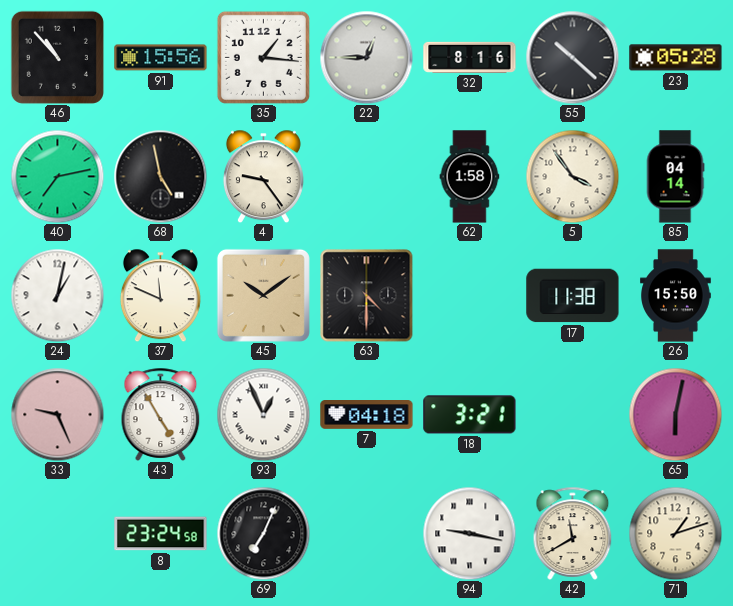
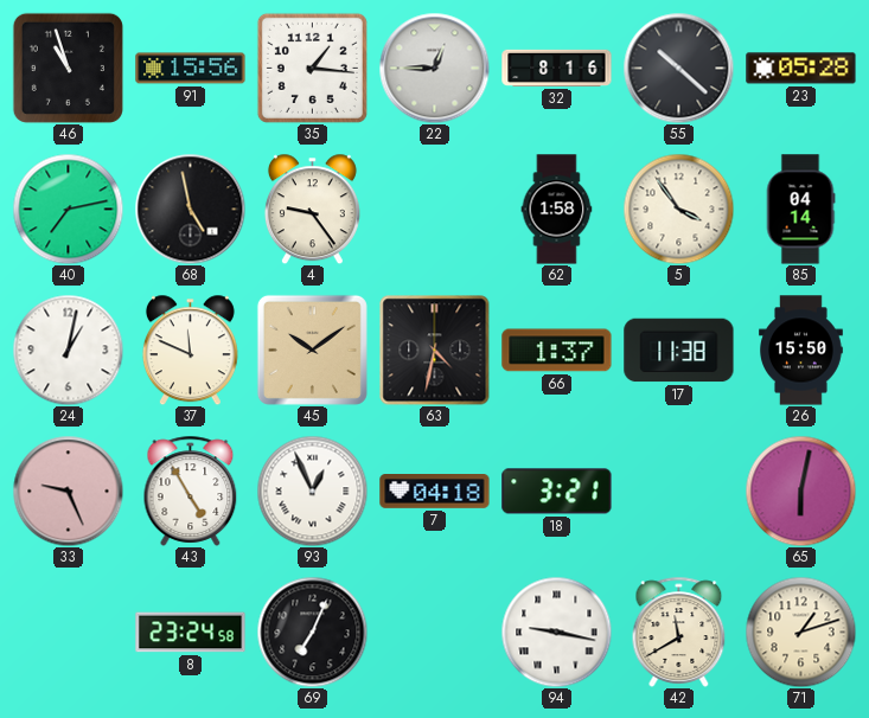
46: 10:53 -> 10:57 (68, 68)
63: 4:30 -> 4:32 (434, 350)
66: none -> 1:37 (557, 351)
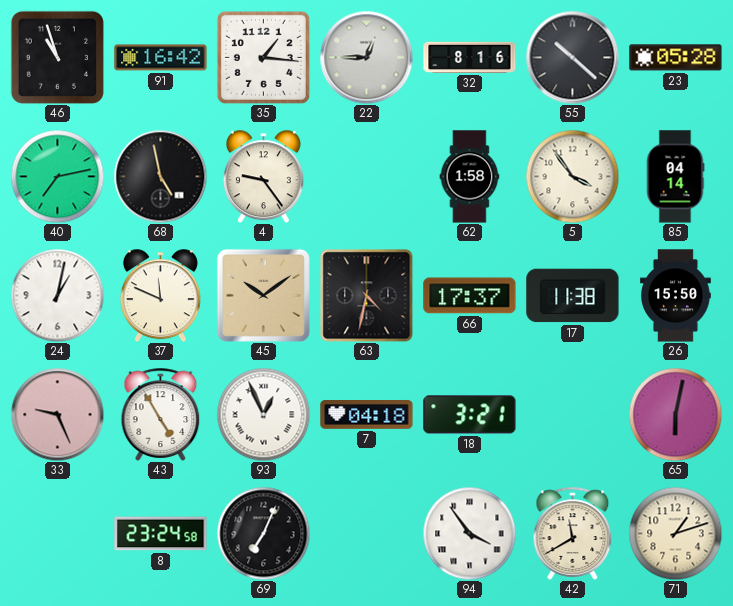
91: 15:56 -> 16:42 (161, 58)
66: 1:37 -> 17:37 (470, 296)
94: 9:17 -> 3:54 (469, 533)
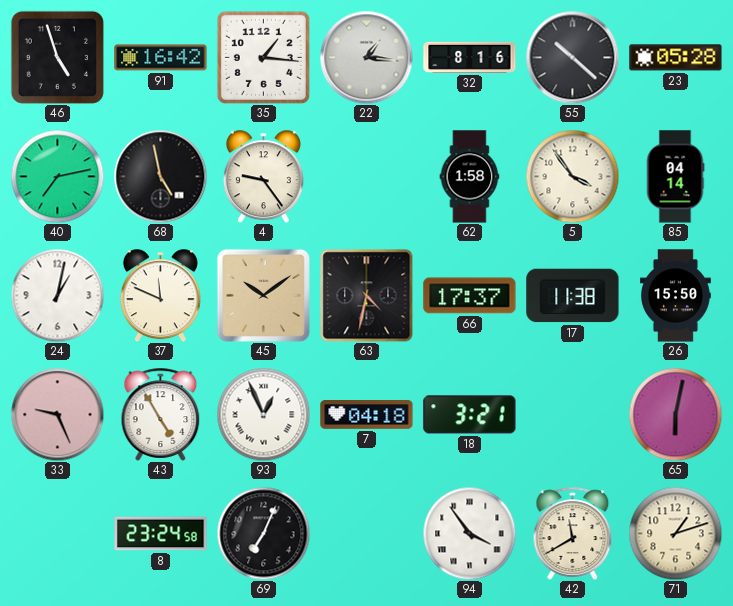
46: 10:57 -> 4:57 (57, 57)
22: 12:45 -> 1:16 (366, 57)
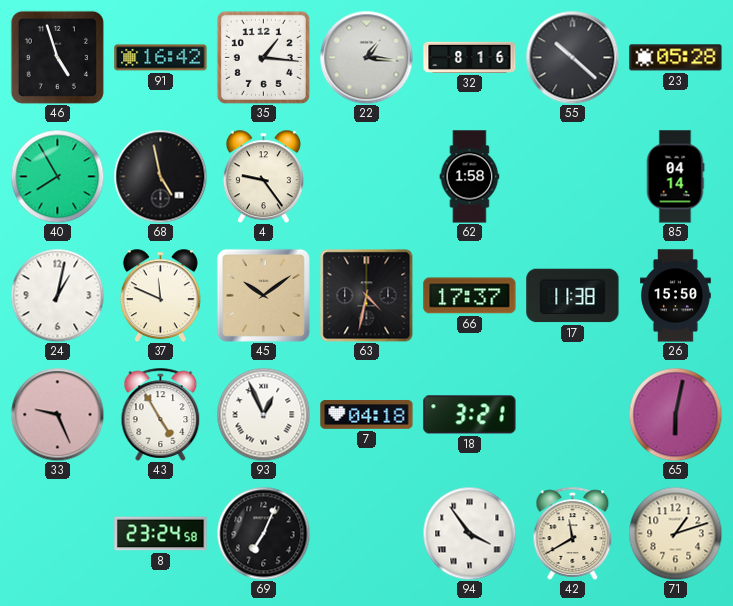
40: 7:13 -> 7:55 (57, 176)
5: 3:54 -> none (572, 176)
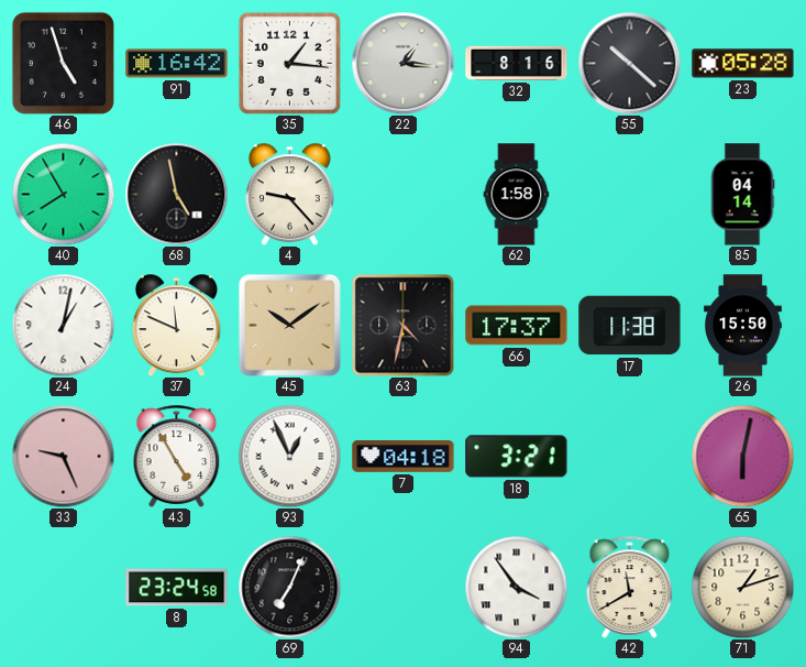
4: 9:24 -> 9:23 (289, 194)
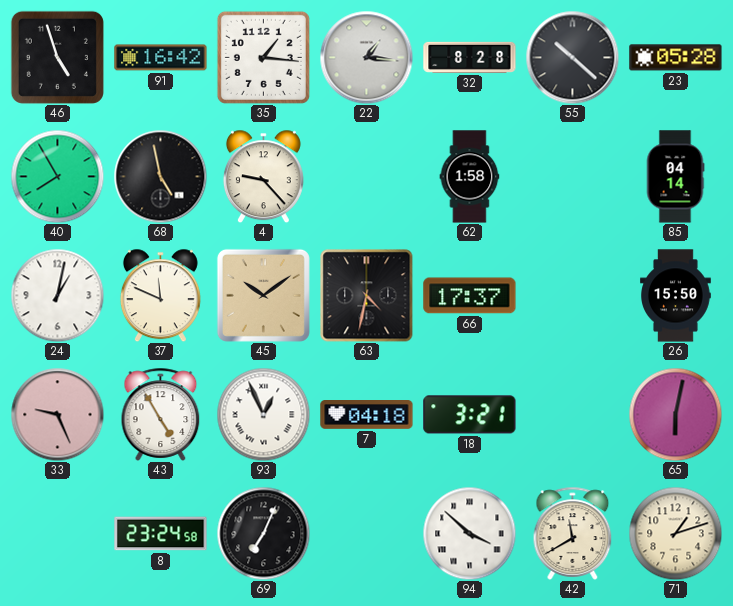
32: 8:16 -> 8:28 (470, 57)
17: 11:38 -> none (630, 326)
94: 3:54 -> 3:52 (469, 533)
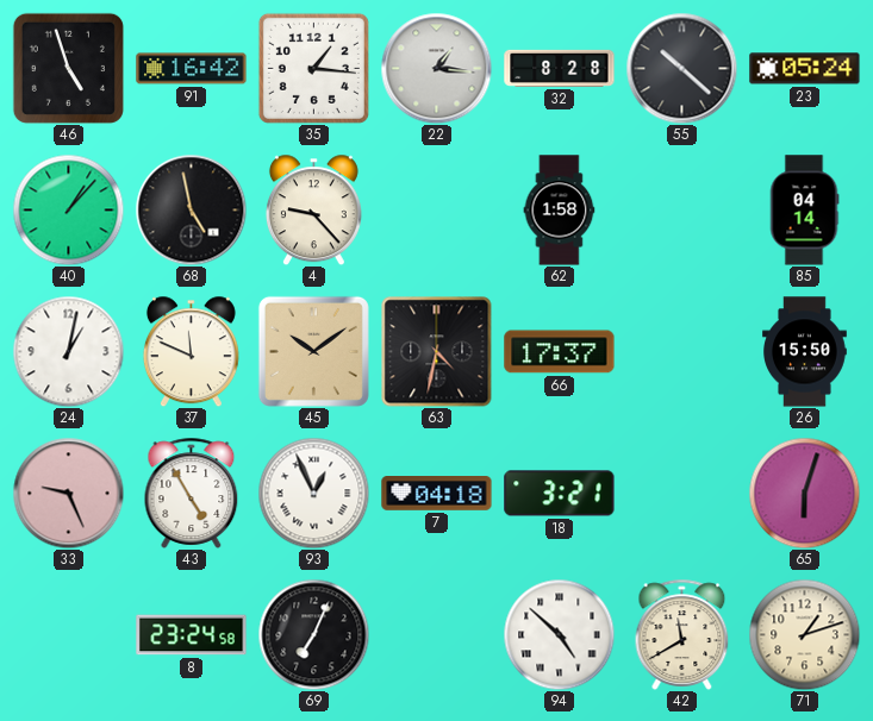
23: 05:28 -> 05:24 (805, 69)
40: 7:55 -> 1:07 (68, 209)
65: 6:02 -> 6:03 (804, 493)
94: 3:52 -> 4:52 (559, 634)
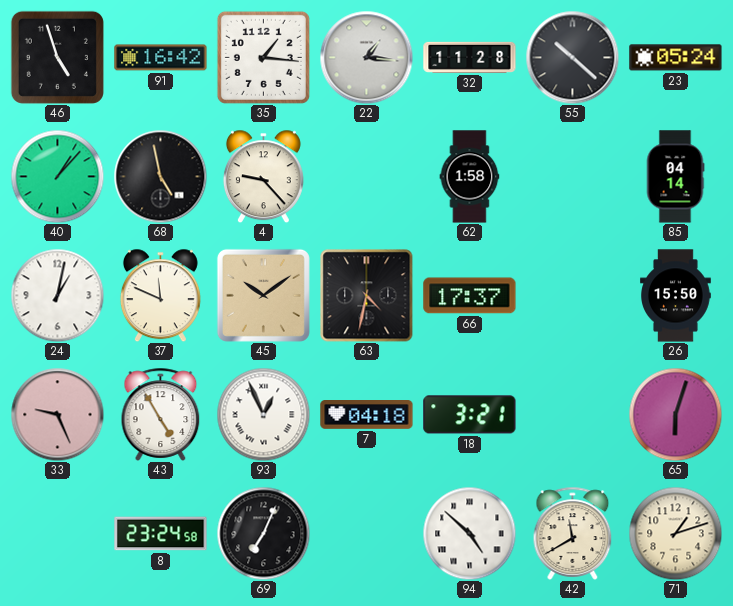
32: 8:28 -> 11:28 (470, 57)
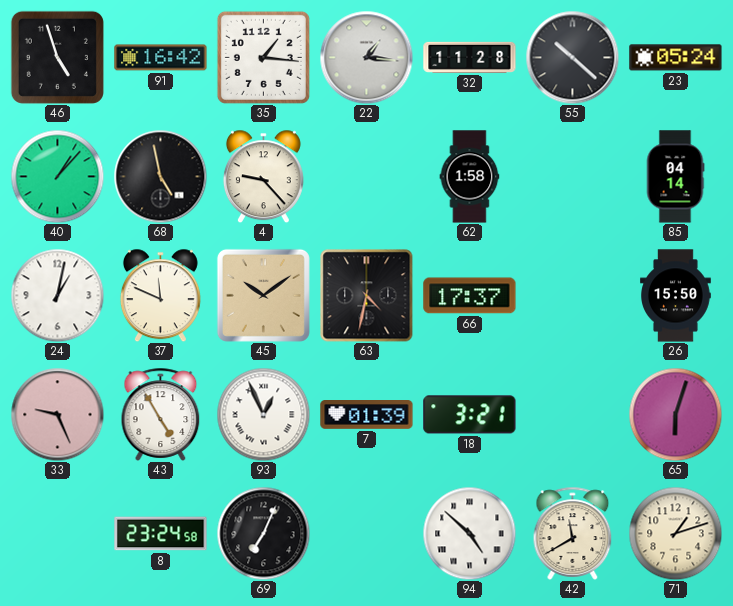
7: 04:18 -> 01:39 (367, 415)
